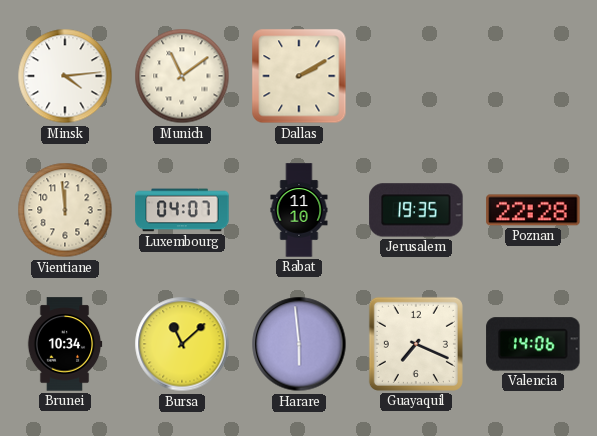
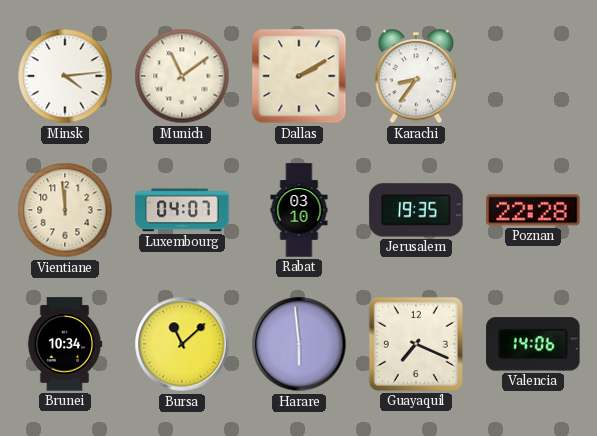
Karachi: none -> 8:36 (416, 77)
Rabat: 11:10 -> 03:10 (299, 210)
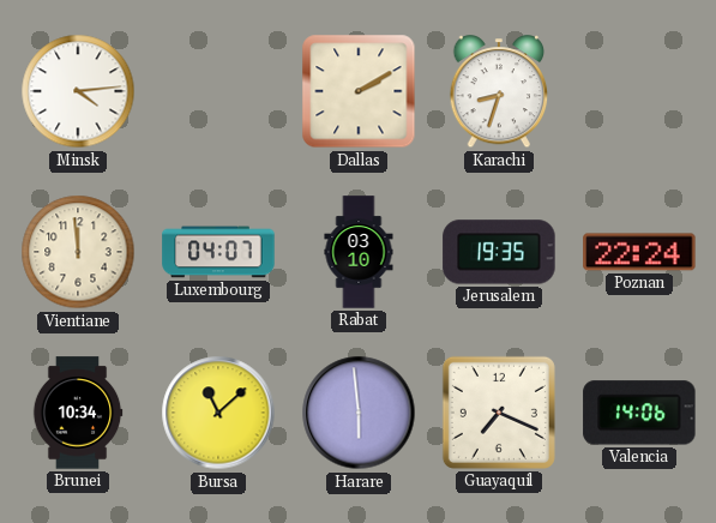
Munich: 11:09 -> none (182, 76)
Karachi: 8:36 -> 8:33 (499, 92)
Poznan: 22:28 -> 22:24 (639, 252)
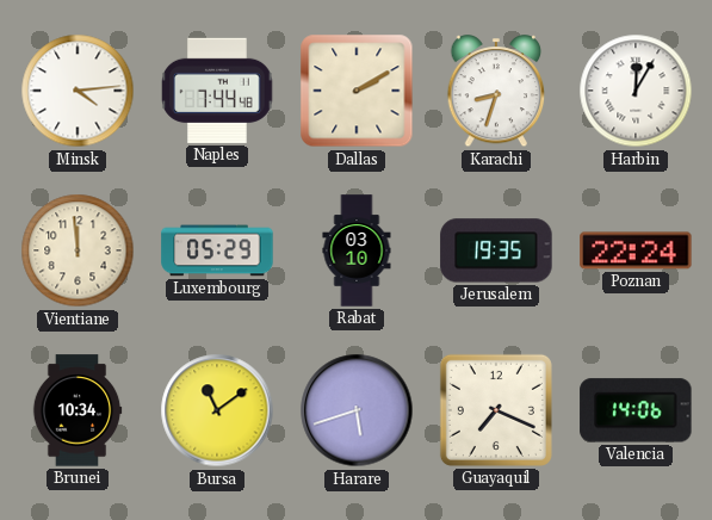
Naples: none -> 7:44 (217, 91)
Harbin: none -> 12:05 (636, 91)
Luxembourg: 04:07 -> 05:29 (217, 250)
Bursa: 11:08 -> 11:09 (217, 410)
Harare: 5:59 -> 5:42 (357, 410)
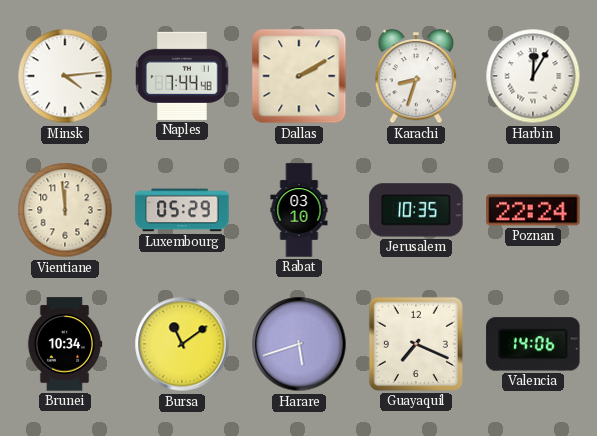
Jerusalem: 19:35 -> 10:35 (416, 210)
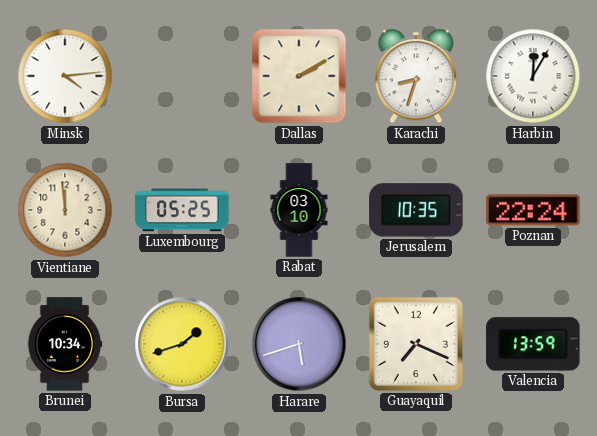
Naples: 7:44 -> none (182, 76)
Luxembourg: 05:29 -> 05:25 (182, 210)
Bursa: 11:09 -> 1:42 (182, 344)
Valencia: 14:06 -> 13:59 (533, 344)
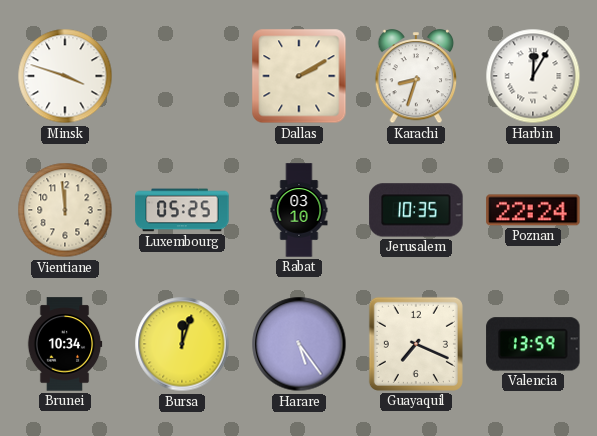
Minsk: 4:14 -> 3:48 (65, 76)
Bursa: 1:42 -> 12:03 (182, 344)
Harare: 5:42 -> 5:24 (299, 344)
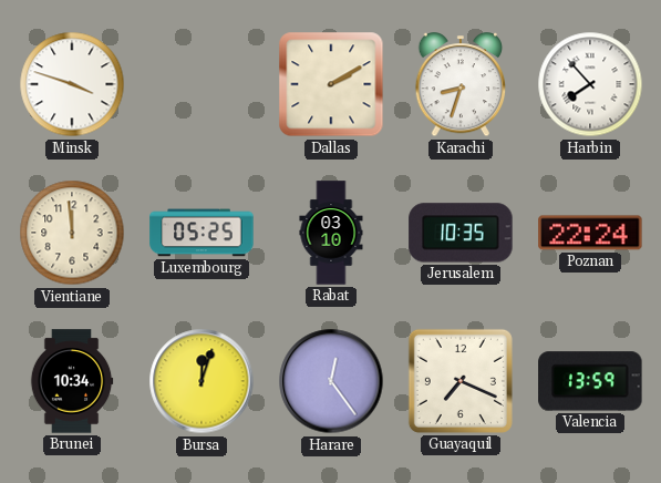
Harbin: 12:05 -> 7:53 (590, 84)
Harare: 5:24 -> 12:24 (331, 381)
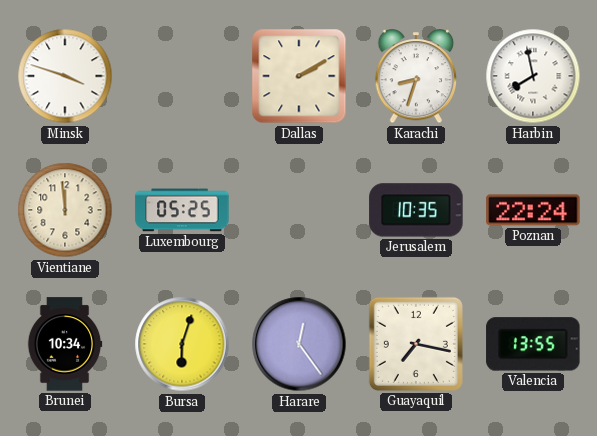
Harbin: 7:53 -> 7:58 (533, 76)
Rabat: 03:10 -> none (331, 233)
Bursa: 12:03 -> 6:03 (182, 344)
Guayaquil: 7:19 -> 7:17 (416, 344)
Valencia: 13:59 -> 13:55 (533, 344)
